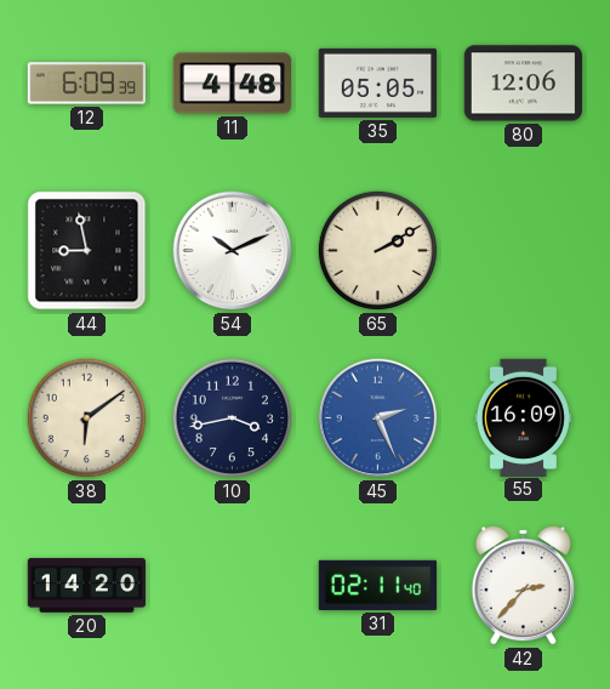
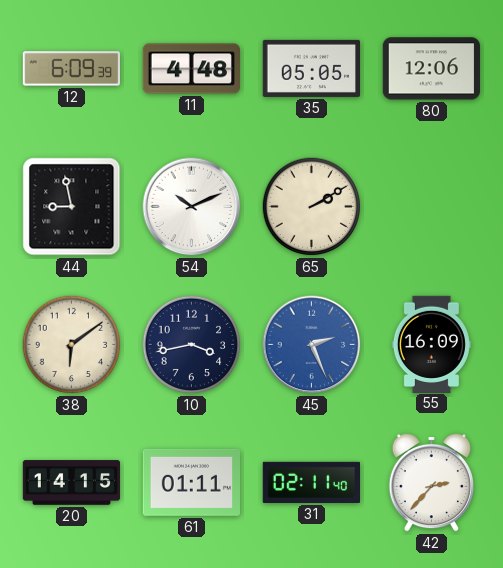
20: 14:20 -> 14:15 (72, 483)
61: none -> 01:11 (191, 482)
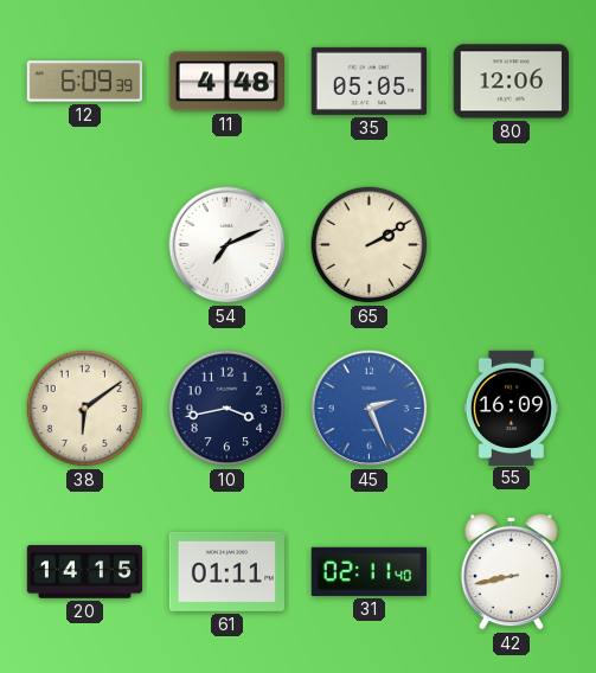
44: 8:58 -> none (72, 207)
54: 10:11 -> 7:11 (227, 245)
42: 2:37 -> 8:43 (511, 571)
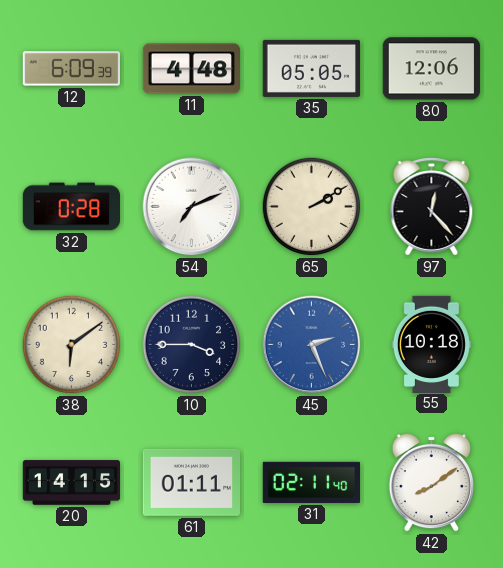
32: none -> 0:28 (71, 207)
97: none -> 12:23 (432, 207)
10: 3:43 -> 3:45 (192, 345)
55: 16:09 -> 10:18 (431, 344)
42: 8:43 -> 8:09 (431, 482)
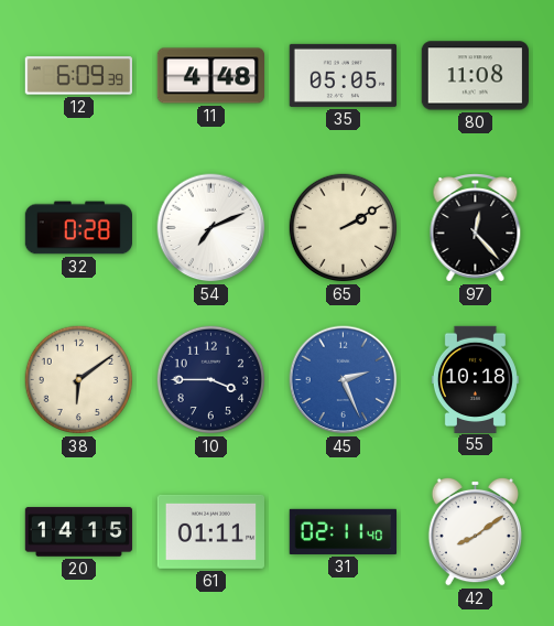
80: 12:06 -> 11:08 (475, 76)
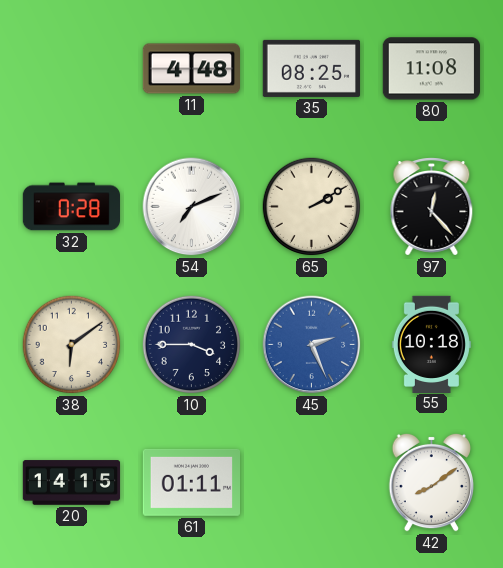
12: 6:09 -> none (78, 76)
35: 05:05 -> 08:25 (311, 68)
31: 02:11 -> none (343, 531)
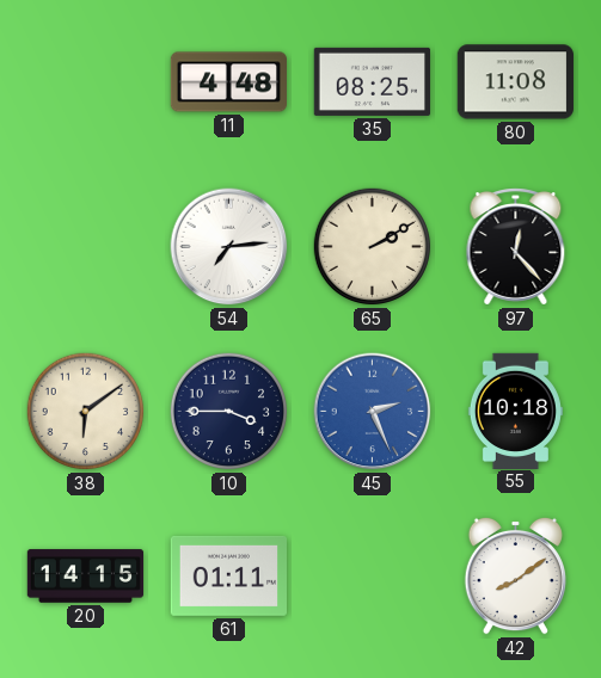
32: 0:28 -> none (71, 207)
54: 7:11 -> 7:14 (229, 247)
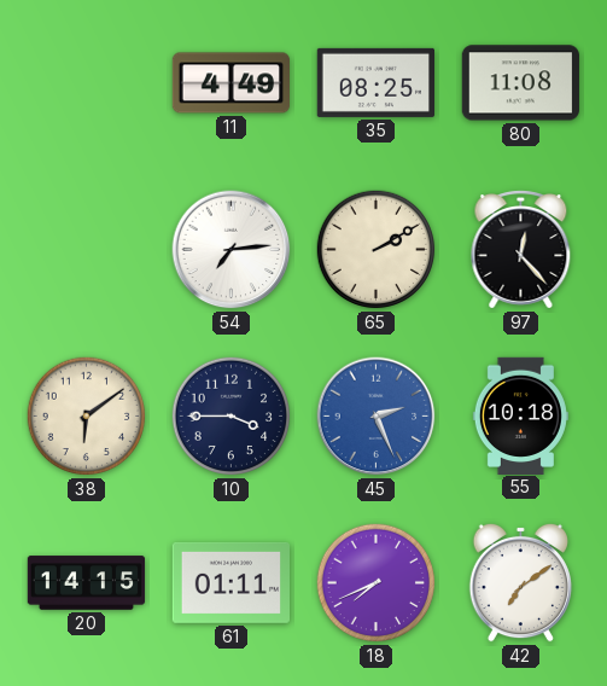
11: 4:48 -> 4:49 (230, 83)
18: none -> 7:41 (377, 583)
42: 8:09 -> 7:09 (520, 582)
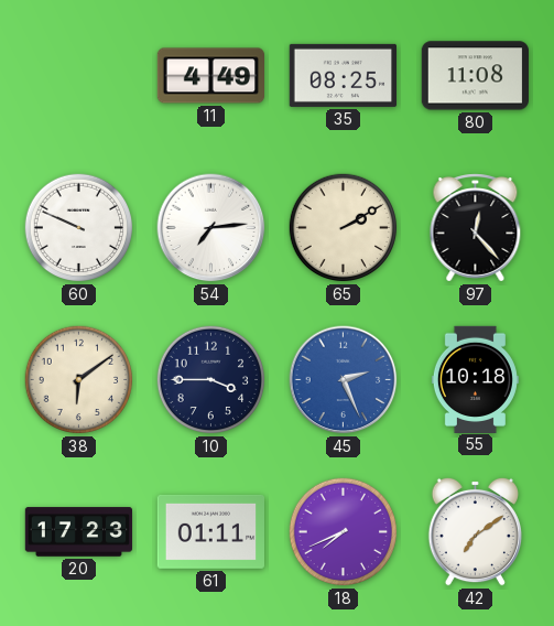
60: none -> 9:49 (79, 228)
20: 14:15 -> 17:23 (79, 532)
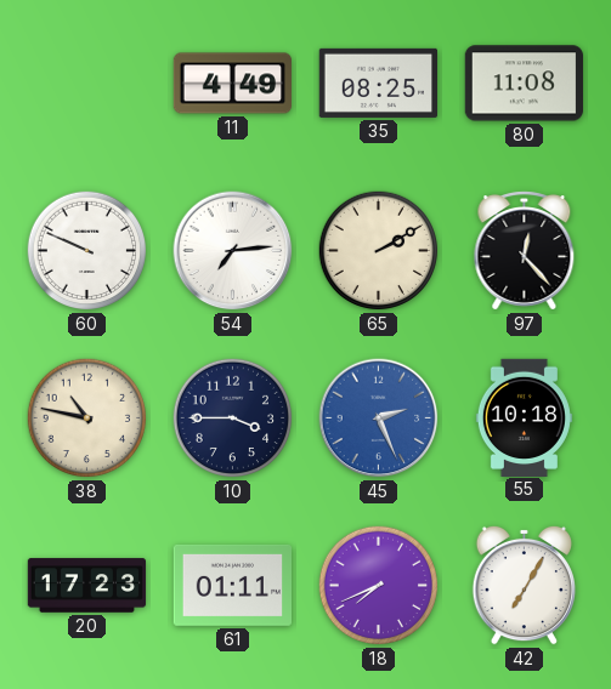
38: 6:09 -> 10:47 (87, 418)
42: 7:09 -> 7:05 (524, 585)
